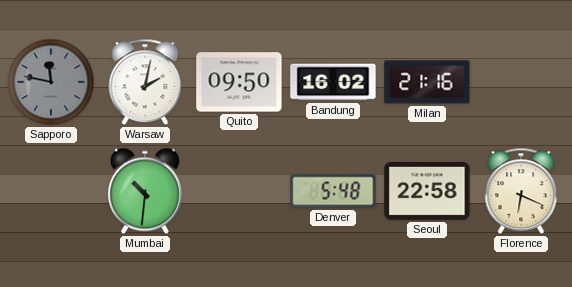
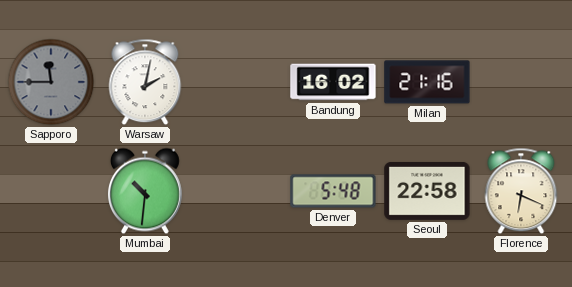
Sapporo: 11:47 -> 11:45 (51, 82)
Quito: 09:50 -> none (239, 82)
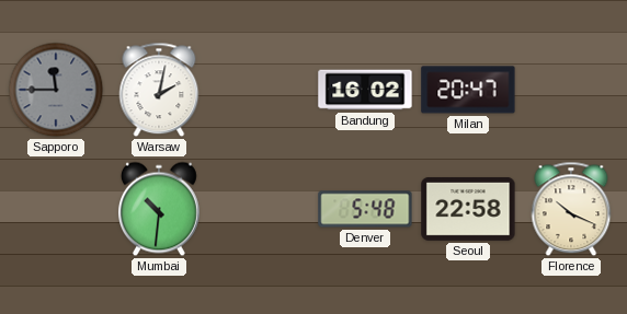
Milan: 21:16 -> 20:47 (468, 90)
Florence: 6:19 -> 10:19 (571, 209)
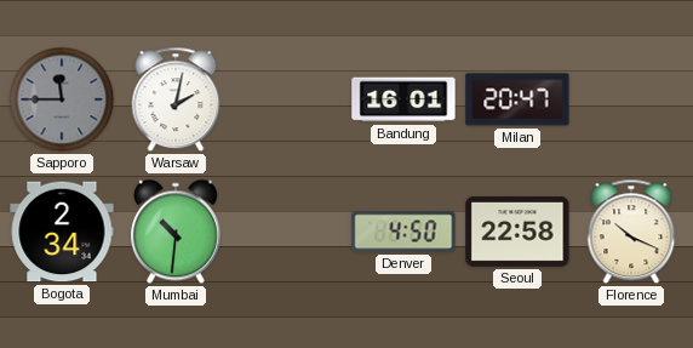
Bandung: 16:02 -> 16:01 (403, 99)
Bogota: none -> 2:34 (62, 232)
Denver: 5:48 -> 4:50 (403, 232)
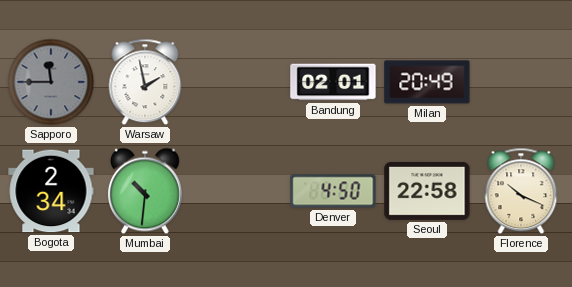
Warsaw: 2:02 -> 1:58 (145, 82)
Bandung: 16:01 -> 02:01 (333, 82)
Milan: 20:47 -> 20:49 (427, 82)
